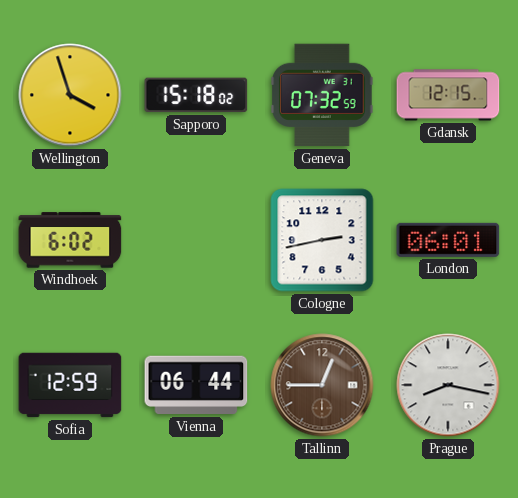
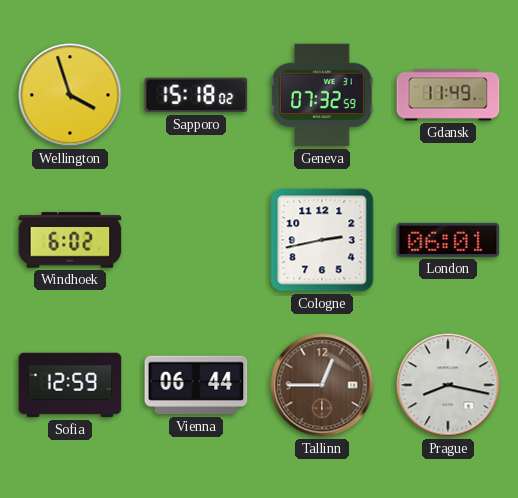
Gdansk: 12:15 -> 11:49 (448, 95)
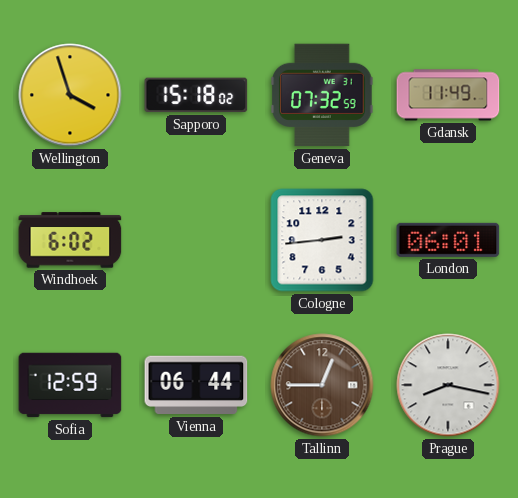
Cologne: 2:43 -> 2:44 (322, 240)
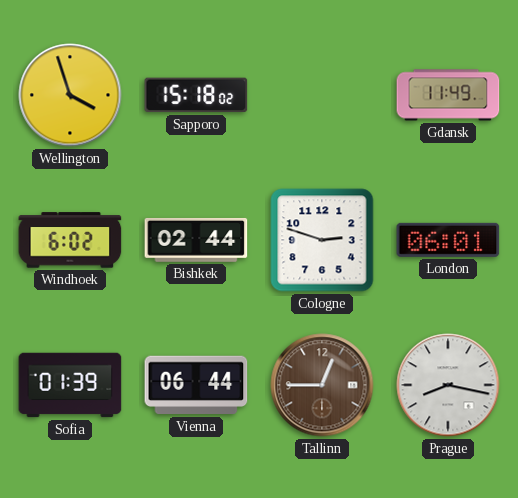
Geneva: 07:32 -> none (322, 95)
Bishkek: none -> 02:44 (196, 240)
Cologne: 2:44 -> 2:48 (322, 240)
Sofia: 12:59 -> 01:39 (70, 385)
